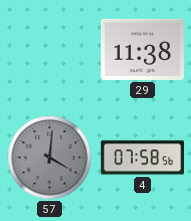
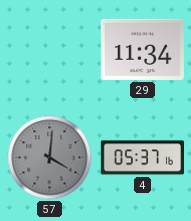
29: 11:38 -> 11:34 (142, 49)
4: 07:58 -> 05:37 (142, 158)
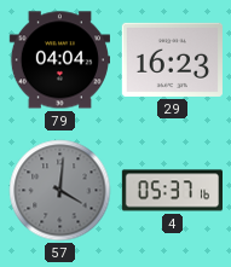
79: none -> 04:04 (59, 60)
29: 11:34 -> 16:23 (172, 59)
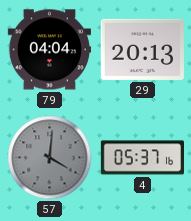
29: 16:23 -> 20:13 (142, 49)
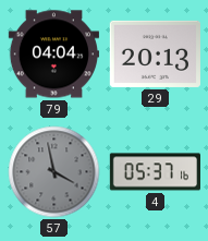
57: 4:01 -> 3:58 (54, 172)
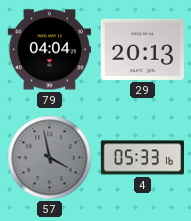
4: 05:37 -> 05:33 (142, 158)
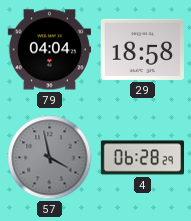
29: 20:13 -> 18:58 (142, 49)
4: 05:33 -> 06:28 (142, 158)
